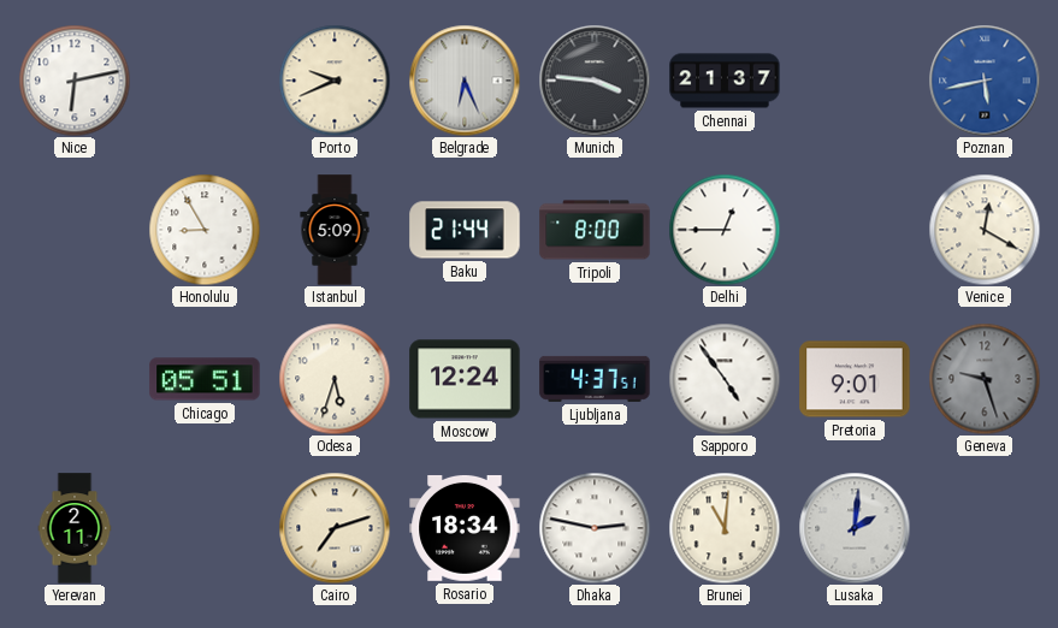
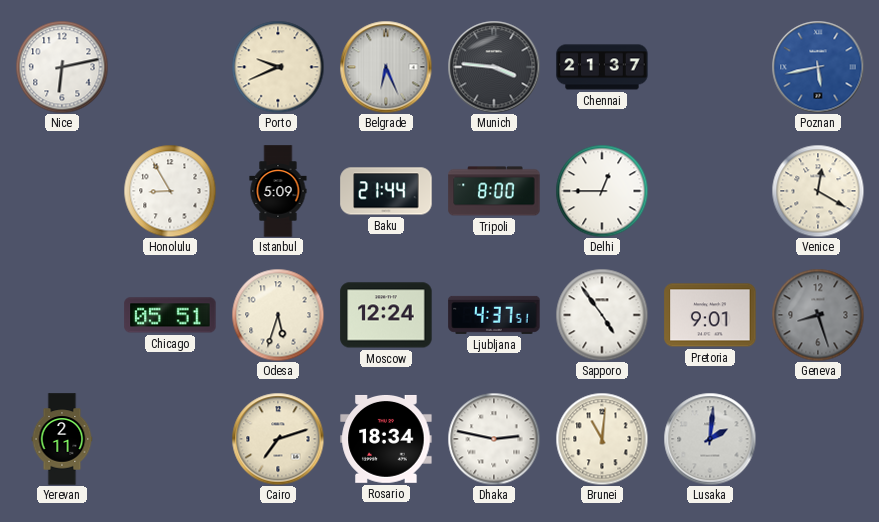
Geneva: 9:27 -> 8:27 (818, 315)
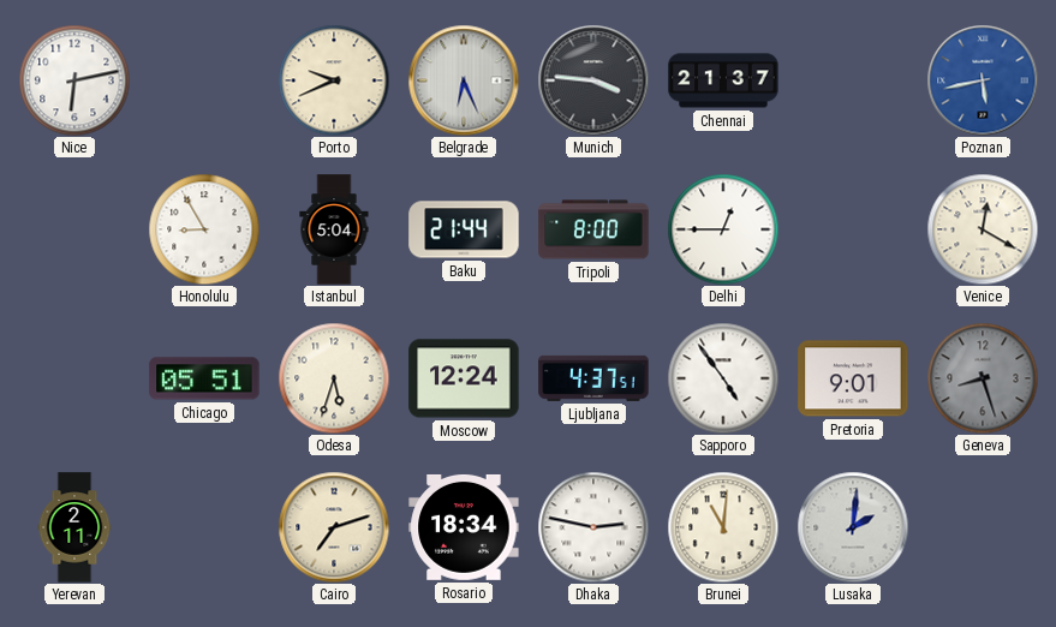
Istanbul: 5:09 -> 5:04 (334, 229)
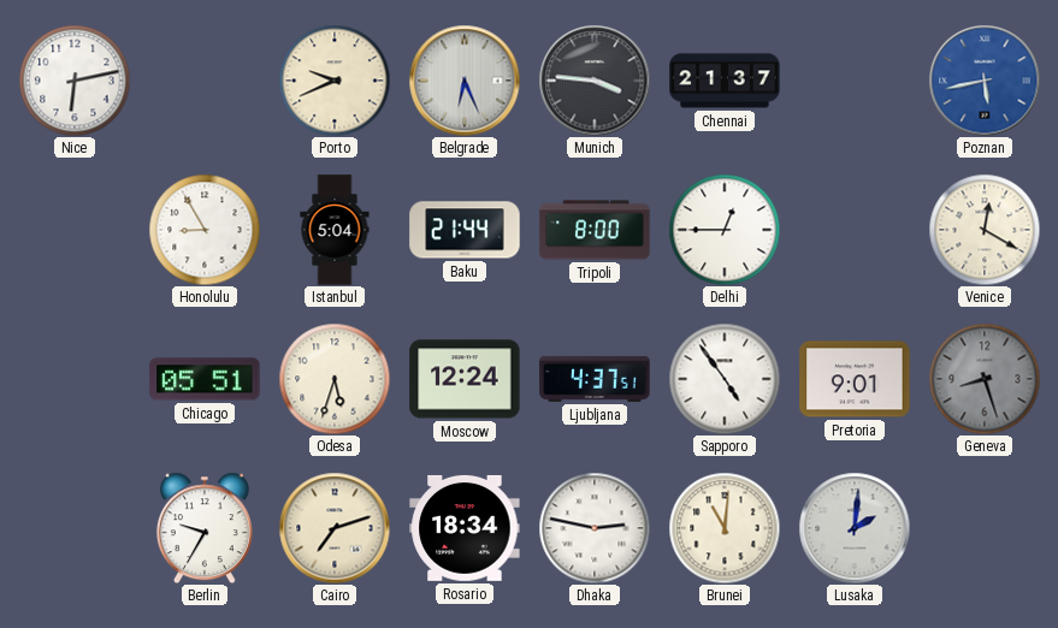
Yerevan: 2:11 -> none (74, 527)
Berlin: none -> 9:35 (205, 528)
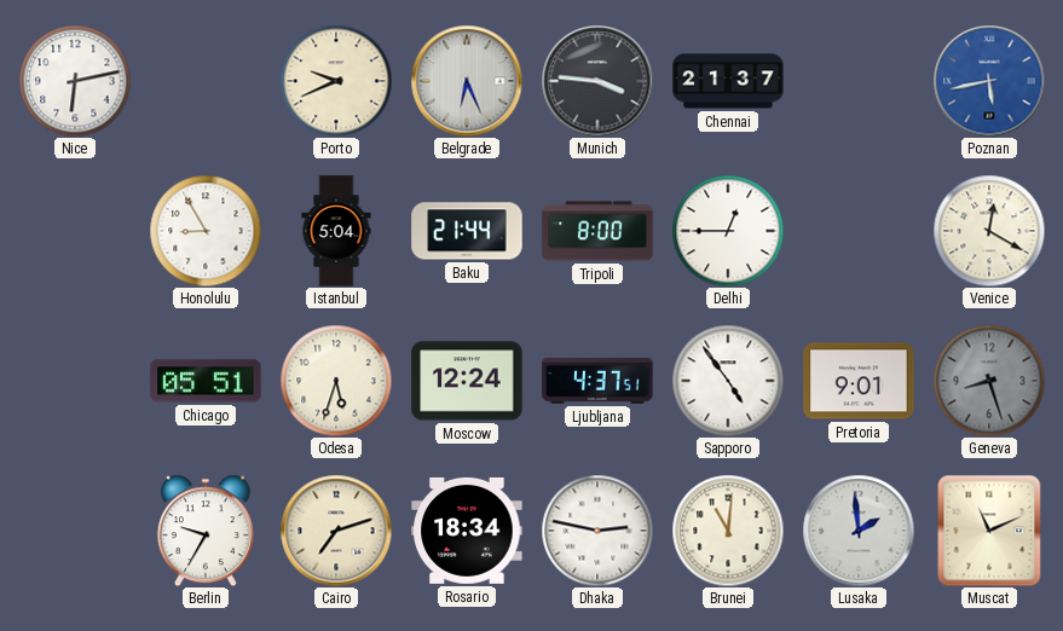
Lusaka: 2:01 -> 1:59 (859, 531)
Muscat: none -> 11:11 (989, 531)
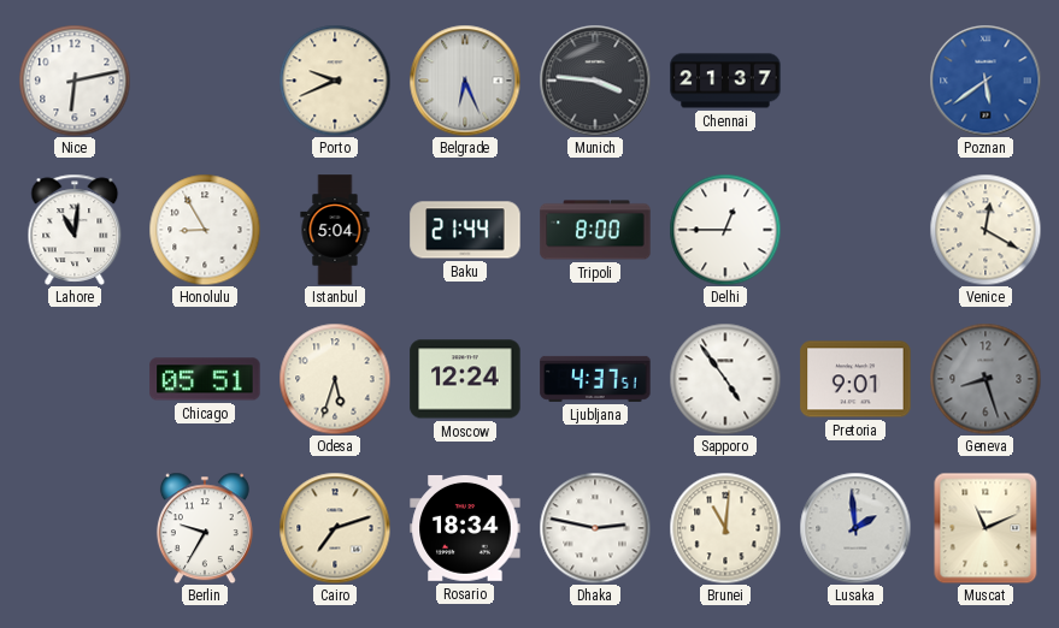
Poznan: 5:43 -> 5:39 (986, 81)
Lahore: none -> 11:01 (75, 230)
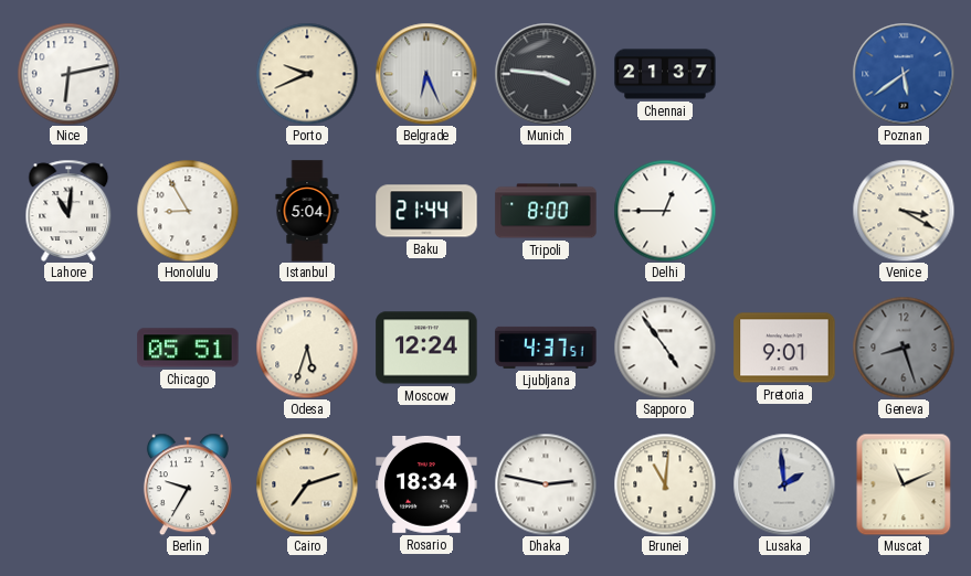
Venice: 12:20 -> 3:20 (904, 211)
